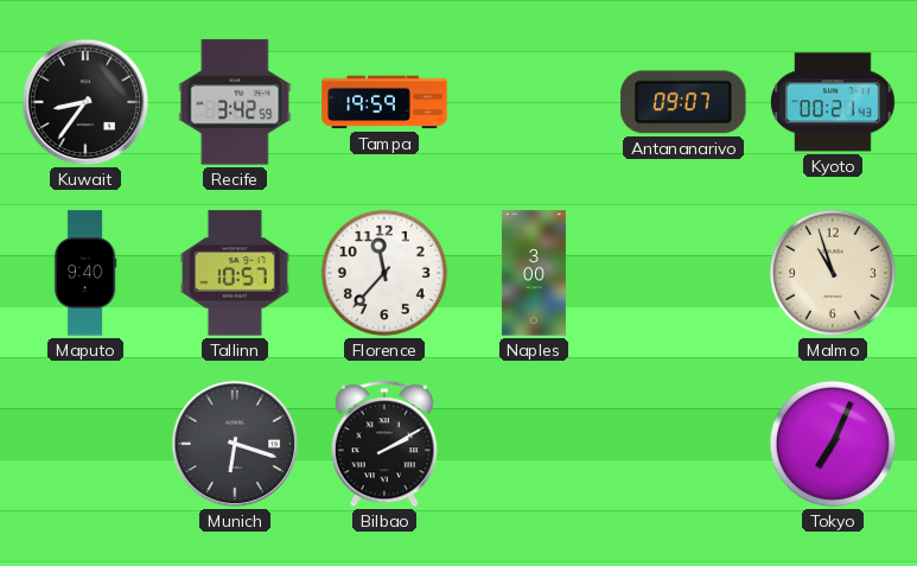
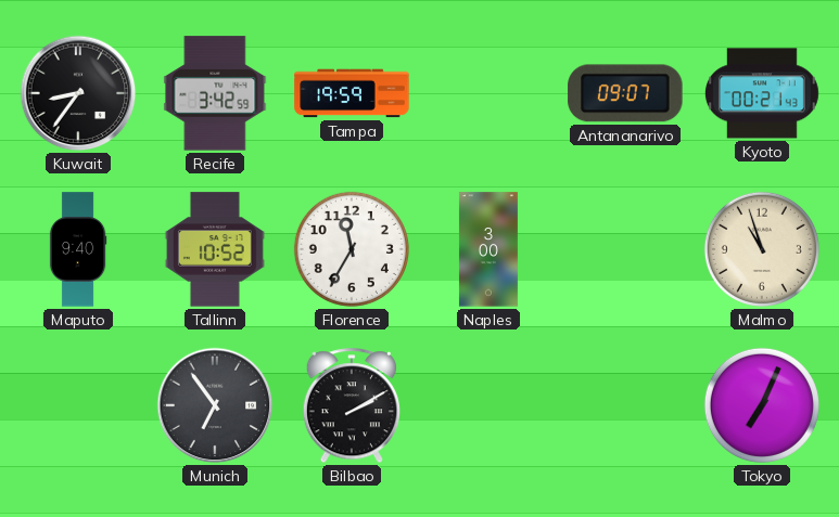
Tallinn: 10:57 -> 10:52 (215, 249)
Florence: 11:37 -> 11:35 (352, 249)
Munich: 6:18 -> 6:54 (215, 405)
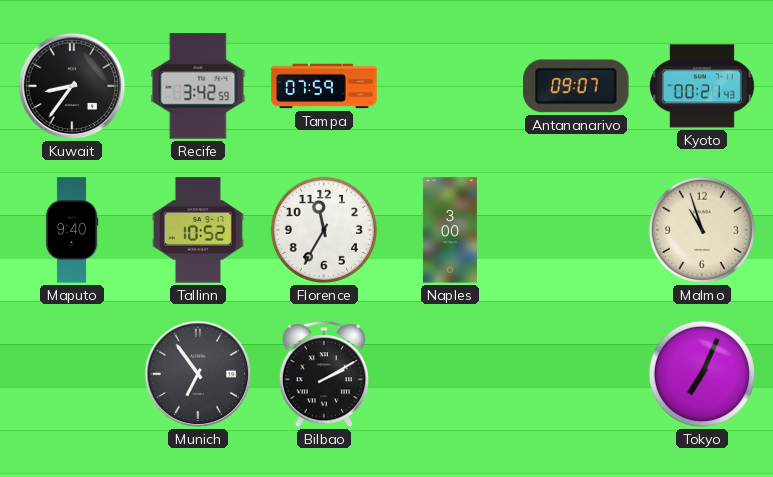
Tampa: 19:59 -> 07:59 (324, 86)
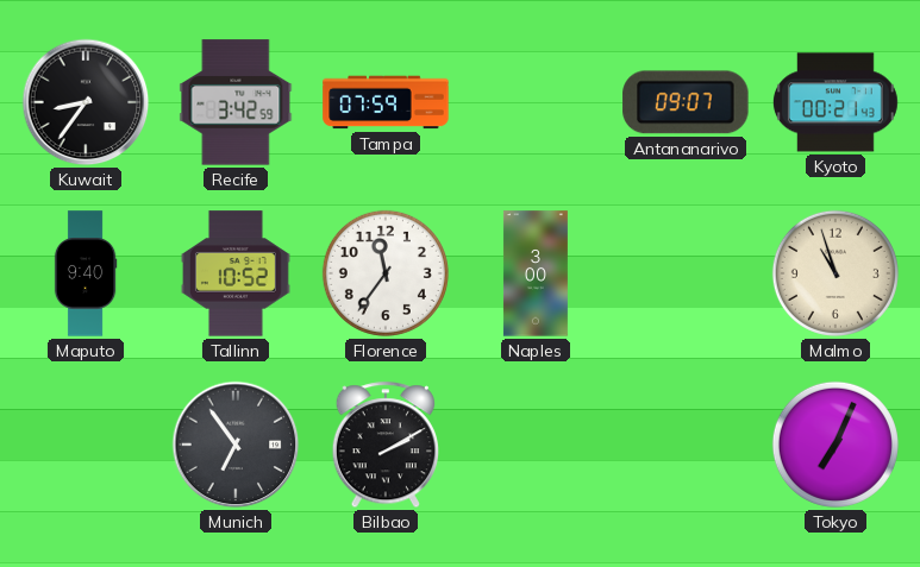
Florence: 11:35 -> 11:36 (386, 273)
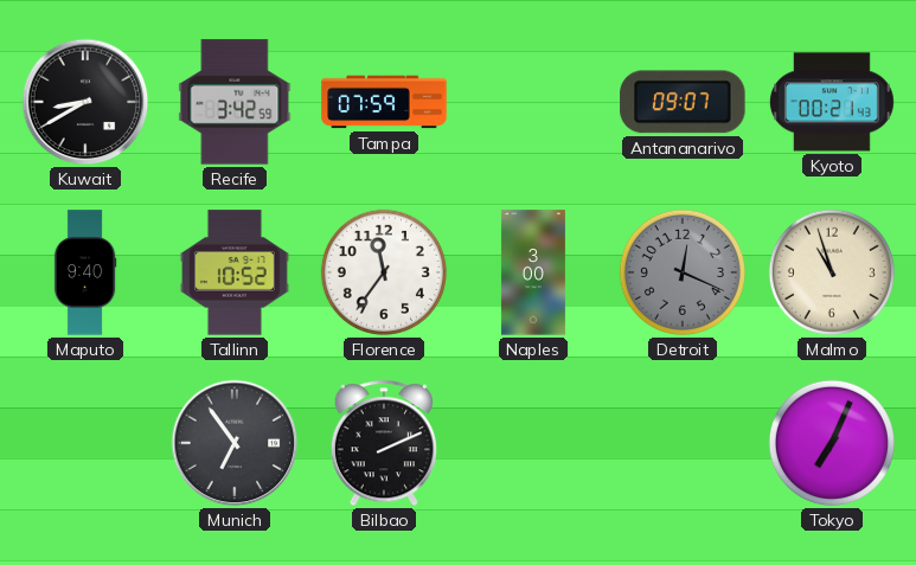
Kuwait: 8:36 -> 8:40 (85, 102)
Detroit: none -> 12:19 (683, 272)
Bilbao: 2:10 -> 2:11 (383, 444)
